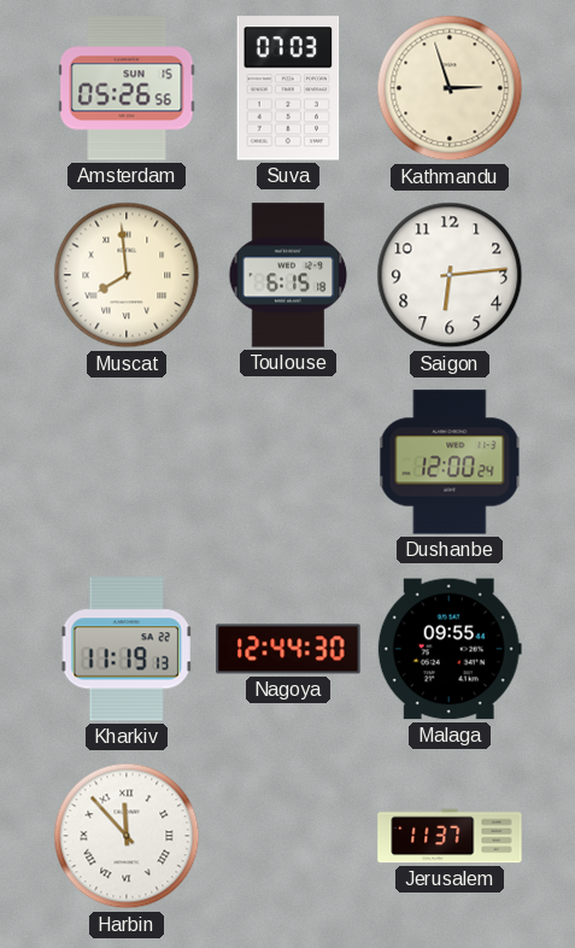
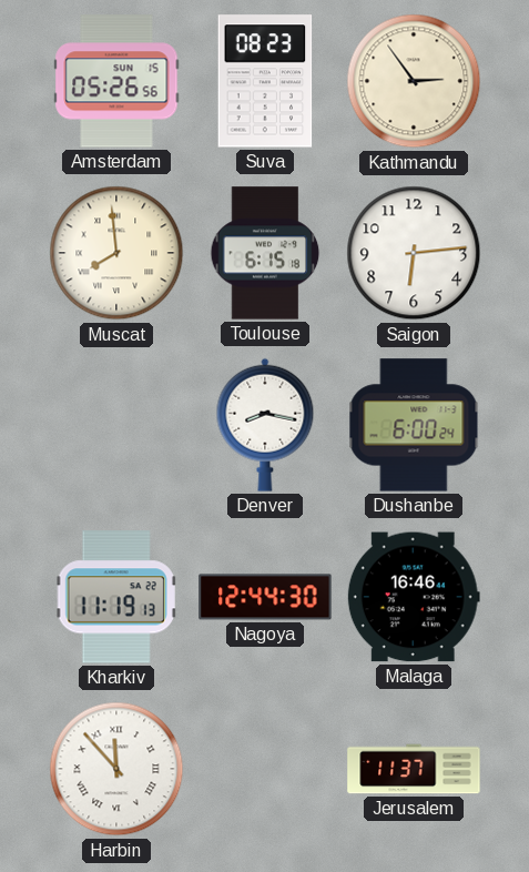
Suva: 07:03 -> 08:23 (265, 81)
Kathmandu: 2:57 -> 2:54 (414, 81)
Denver: none -> 8:17 (265, 425)
Dushanbe: 12:00 -> 6:00 (414, 425)
Malaga: 09:55 -> 16:46 (414, 597)
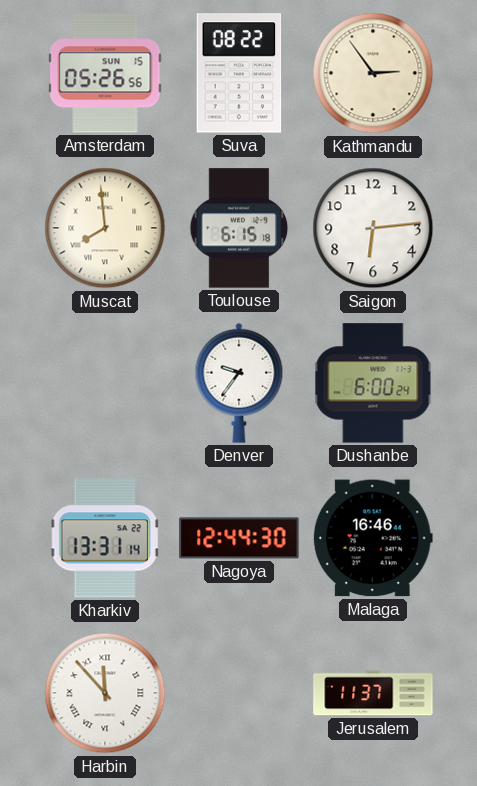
Suva: 08:23 -> 08:22 (239, 73)
Denver: 8:17 -> 9:36 (239, 383)
Kharkiv: 11:19 -> 13:31 (105, 538)
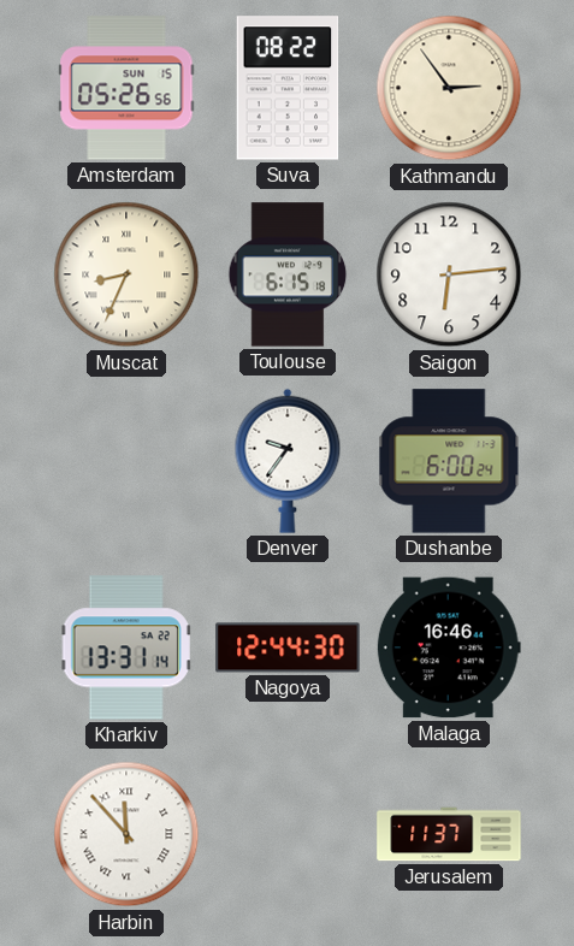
Muscat: 7:59 -> 8:34 (126, 274)
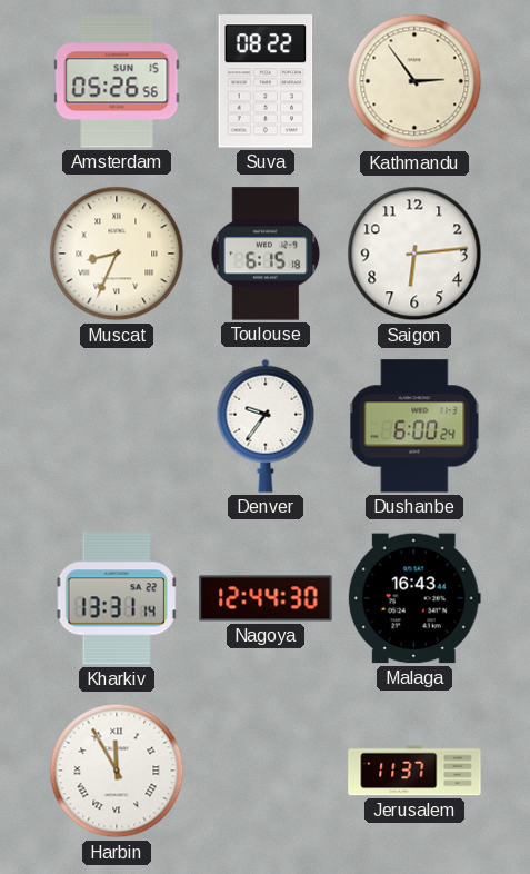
Malaga: 16:46 -> 16:43 (414, 598)
Harbin: 11:53 -> 11:55 (117, 771)
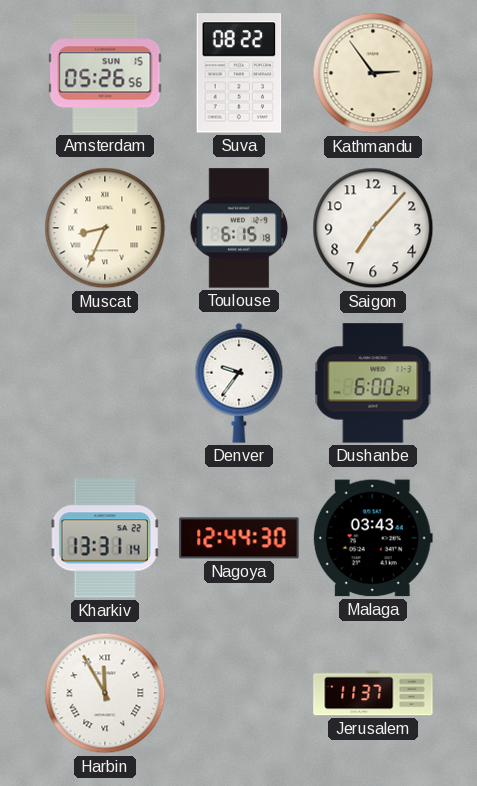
Saigon: 6:14 -> 7:07 (373, 228)
Malaga: 16:43 -> 03:43 (373, 538)
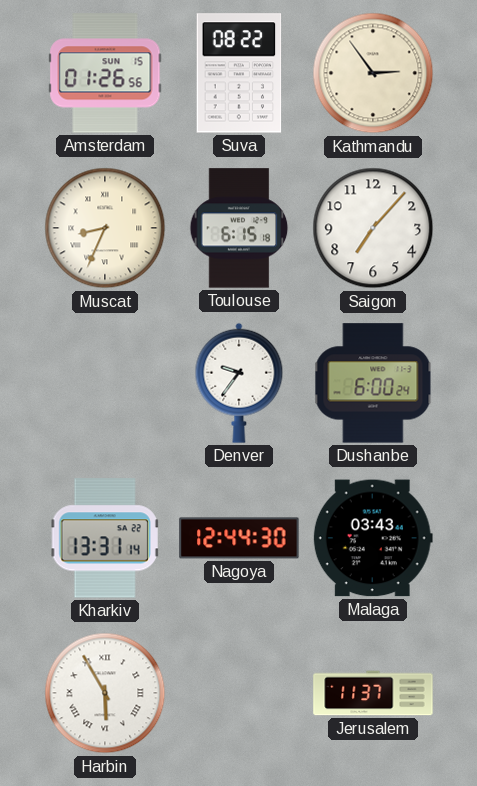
Amsterdam: 05:26 -> 01:26 (105, 73)
Harbin: 11:55 -> 5:55 (105, 693)
